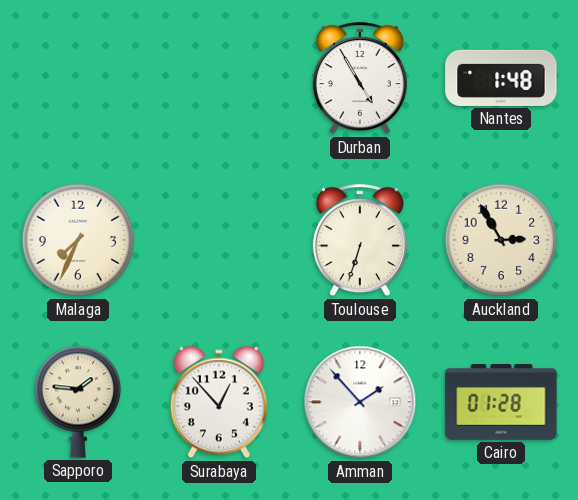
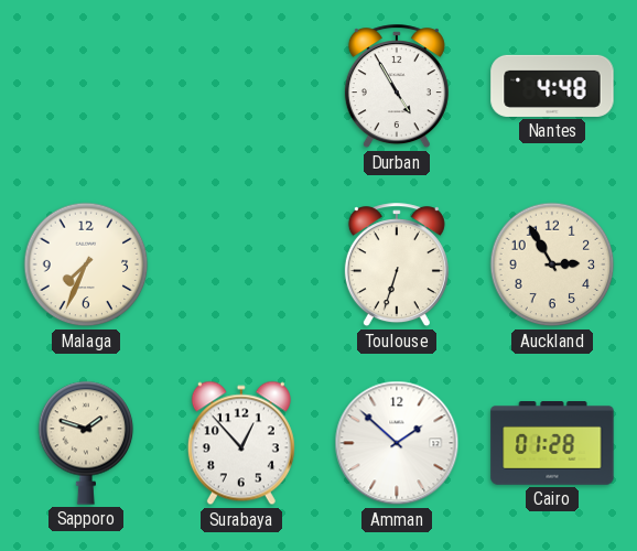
Nantes: 1:48 -> 4:48 (552, 86)
Sapporo: 1:46 -> 1:48 (86, 443)
Amman: 1:53 -> 1:52 (397, 443)
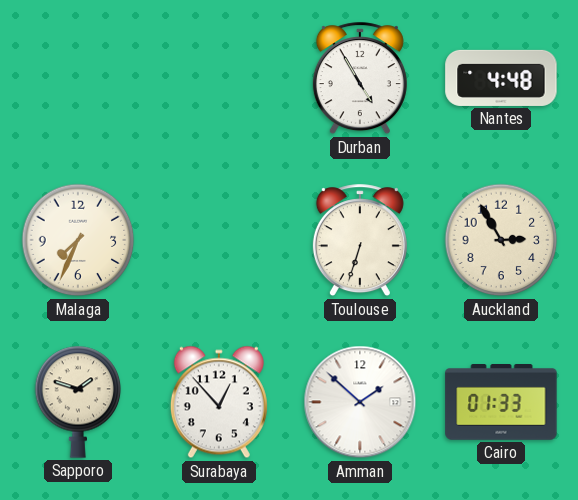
Cairo: 01:28 -> 01:33 (501, 403)
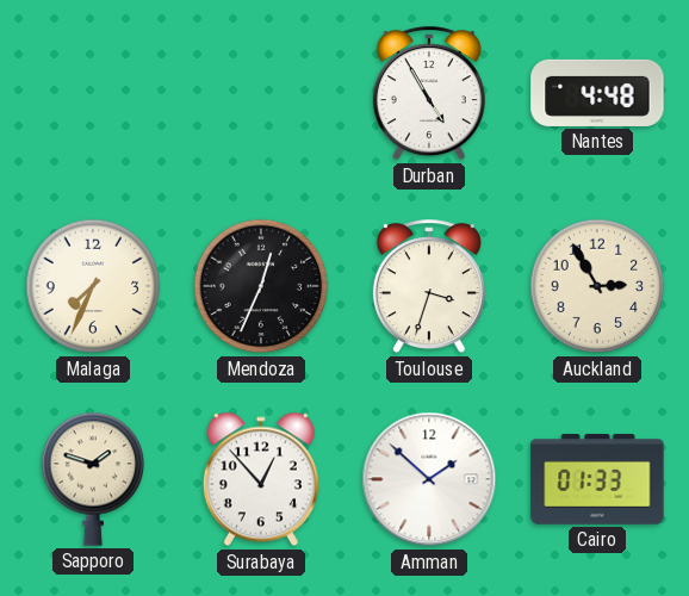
Mendoza: none -> 12:34 (261, 286)
Toulouse: 6:33 -> 3:33 (429, 287)
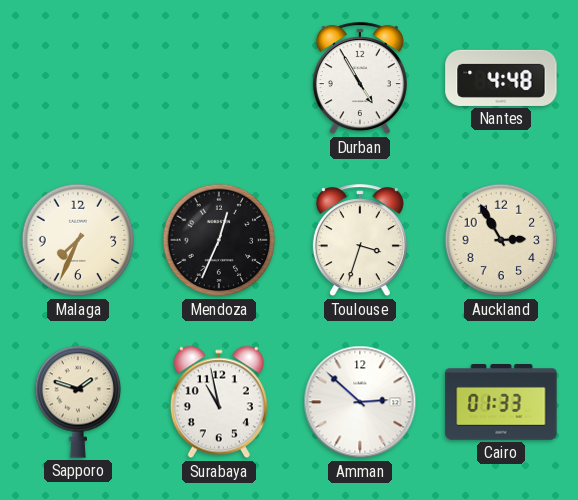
Surabaya: 12:53 -> 10:58 (219, 402)
Amman: 1:52 -> 2:52 (360, 402)
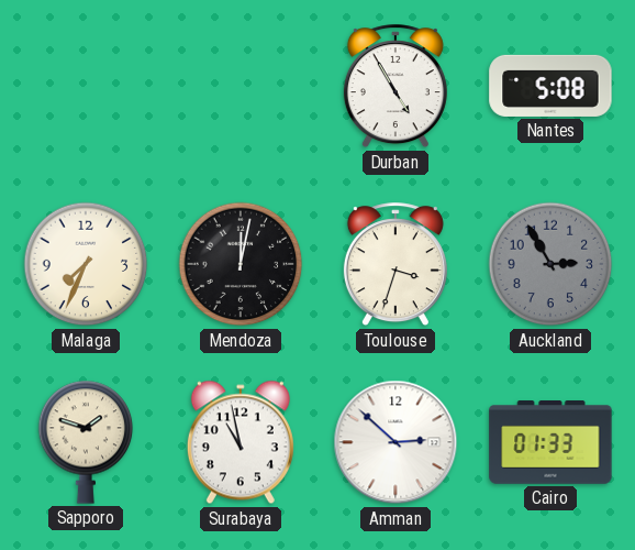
Nantes: 4:48 -> 5:08 (550, 86)
Mendoza: 12:34 -> 12:02 (241, 264)
Auckland dial: cream -> grey (550, 264)
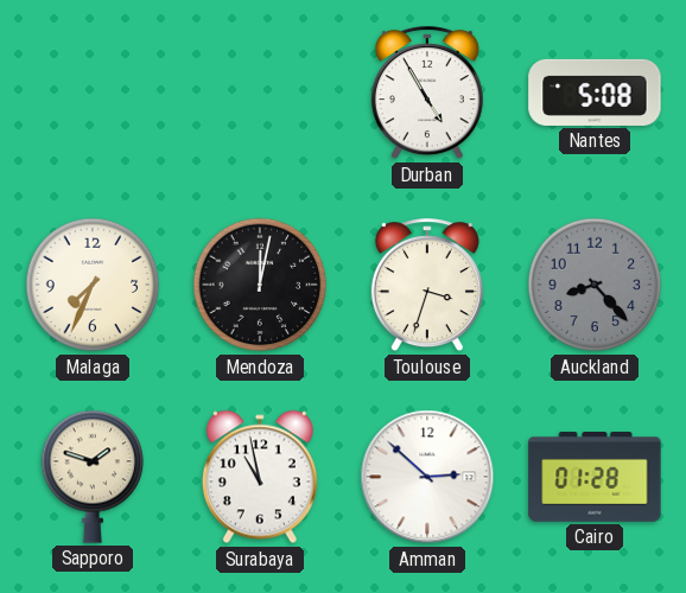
Auckland: 2:55 -> 8:23 (595, 285)
Cairo: 01:33 -> 01:28 (595, 478)
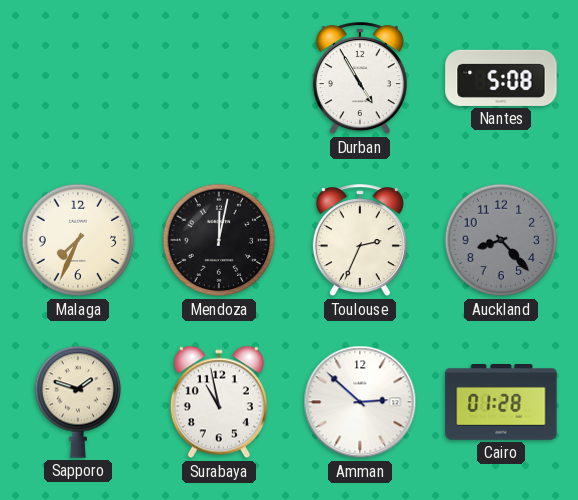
Toulouse: 3:33 -> 2:34 (360, 241)
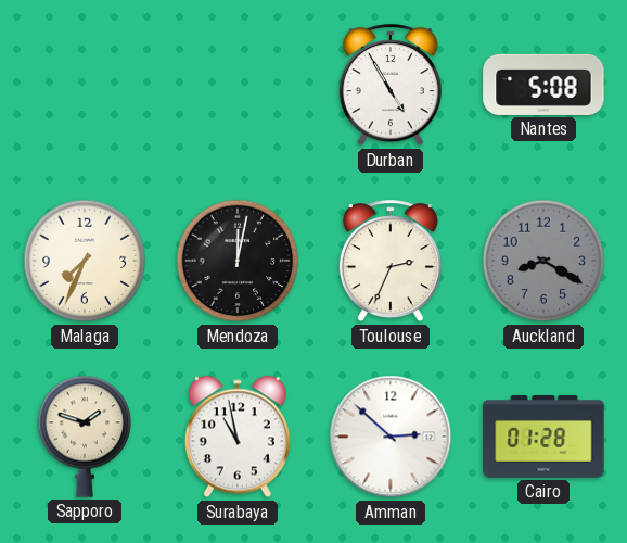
Auckland: 8:23 -> 8:20 (543, 261)
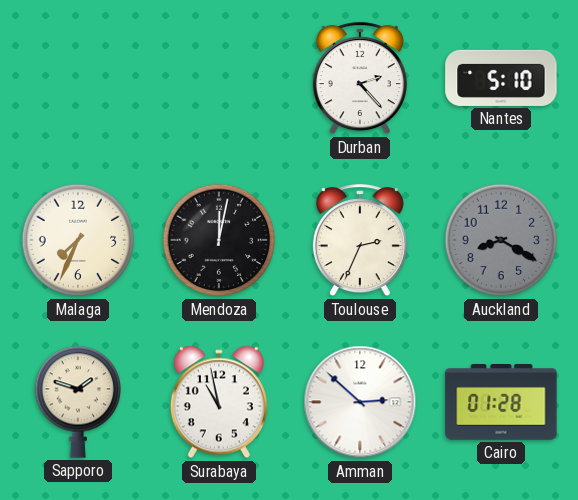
Durban: 4:55 -> 2:23 (360, 79)
Nantes: 5:08 -> 5:10 (501, 78)
